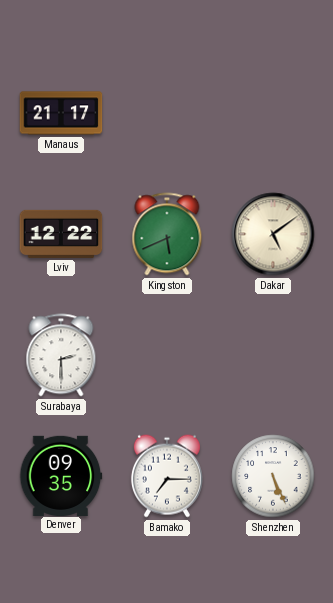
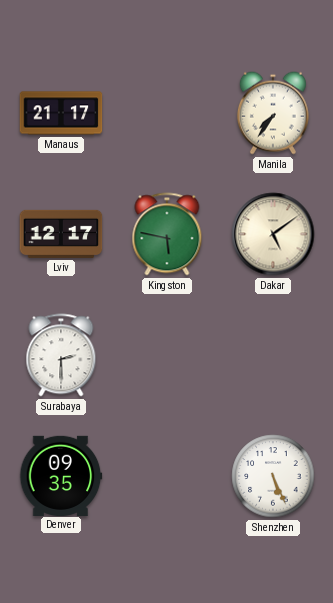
Manila: none -> 7:36 (273, 113)
Lviv: 12:22 -> 12:17 (61, 234)
Kingston: 5:41 -> 5:47 (167, 234)
Bamako: 7:15 -> none (167, 476)
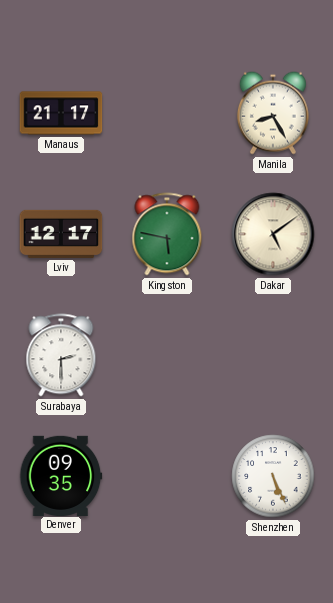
Manila: 7:36 -> 8:25 (273, 113)
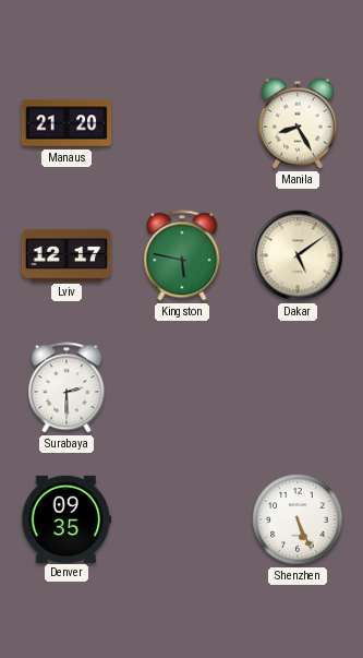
Manaus: 21:17 -> 21:20 (66, 123)
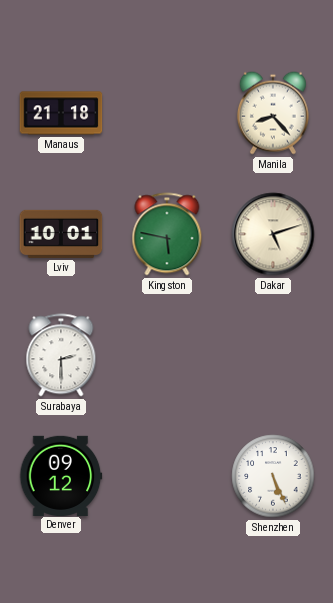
Manaus: 21:20 -> 21:18 (61, 113)
Manila: 8:25 -> 8:23 (273, 113)
Lviv: 12:17 -> 10:01 (61, 234)
Dakar: 5:09 -> 5:12 (273, 234)
Denver: 09:35 -> 09:12 (61, 475)
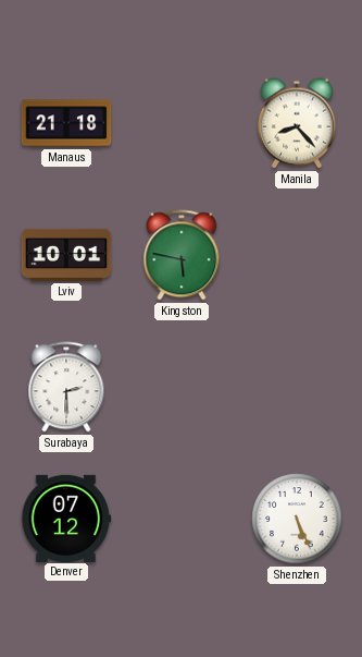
Dakar: 5:12 -> none (273, 234)
Denver: 09:12 -> 07:12 (66, 518)
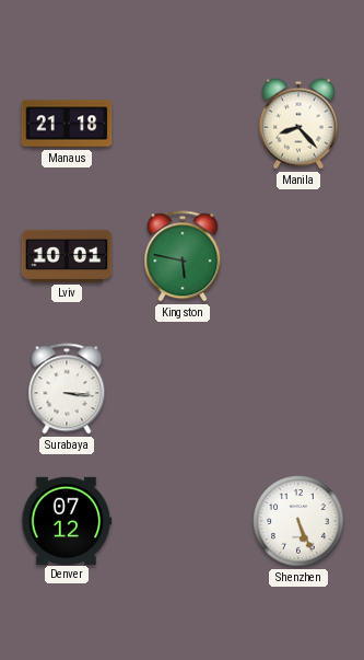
Surabaya: 2:30 -> 3:16 (67, 389)
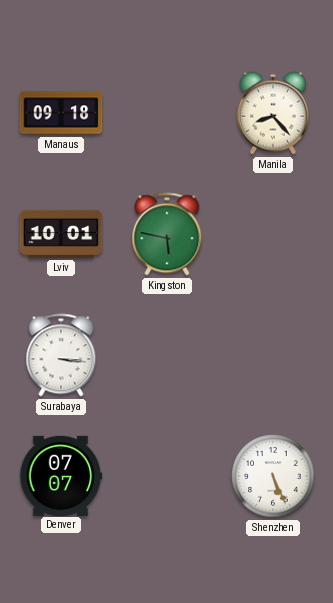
Manaus: 21:18 -> 09:18 (61, 113)
Denver: 07:12 -> 07:07 (61, 475)
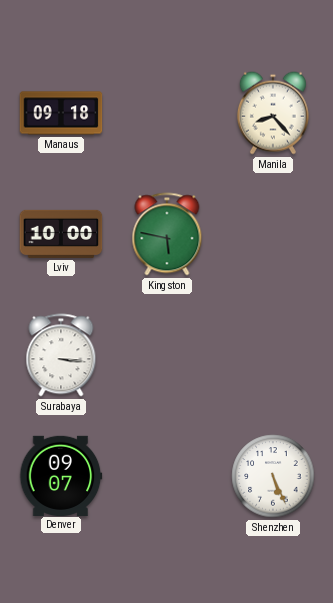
Lviv: 10:01 -> 10:00 (61, 234)
Denver: 07:07 -> 09:07 (61, 475)
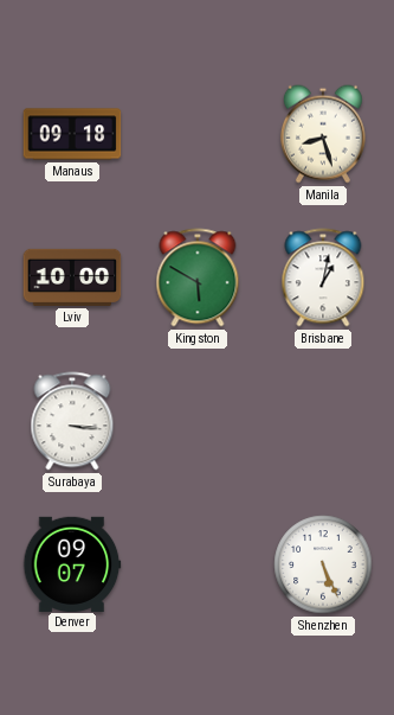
Manila: 8:23 -> 8:27 (323, 134)
Kingston: 5:47 -> 5:50 (198, 277)
Brisbane: none -> 1:02 (323, 277)
